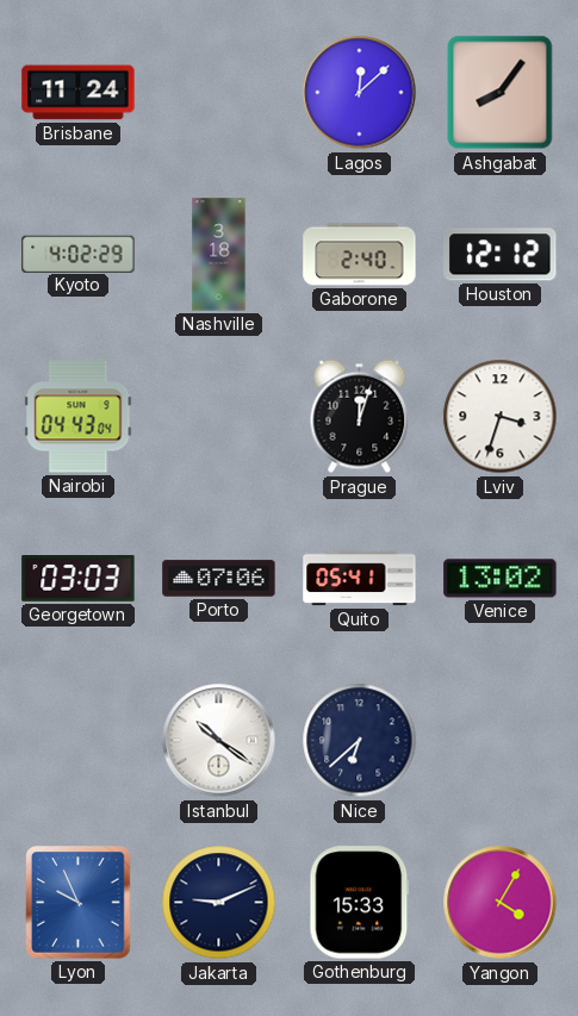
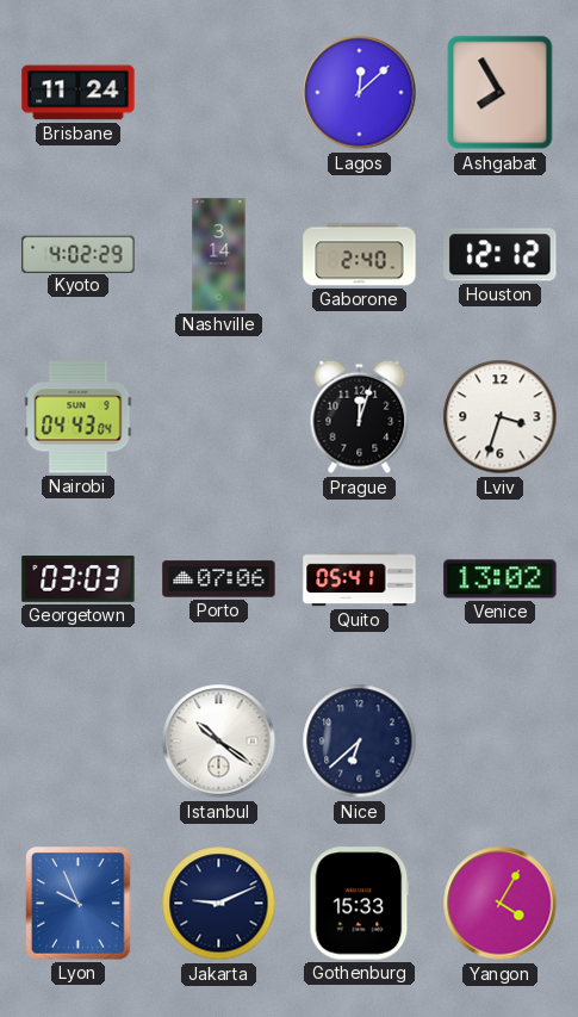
Ashgabat: 8:06 -> 7:55 (501, 93)
Nashville: 3:18 -> 3:14 (219, 255)
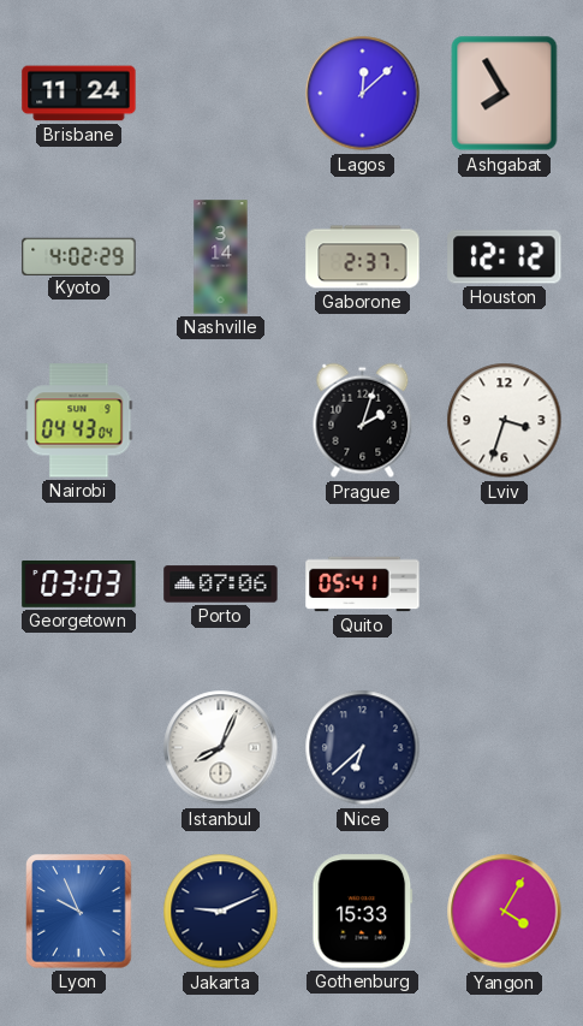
Gaborone: 2:40 -> 2:37 (363, 257)
Prague: 12:03 -> 2:03 (363, 421)
Venice: 13:02 -> none (501, 579)
Istanbul: 10:21 -> 8:04 (221, 748)
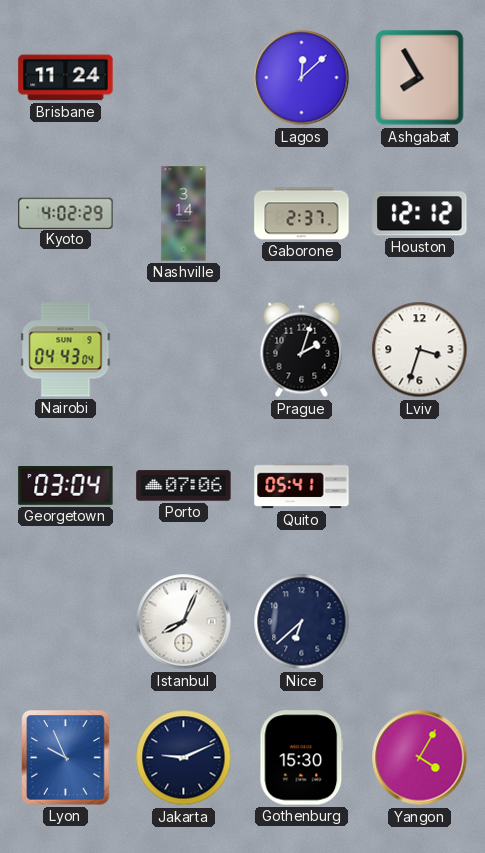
Georgetown: 03:03 -> 03:04 (66, 486)
Gothenburg: 15:33 -> 15:30 (302, 758)
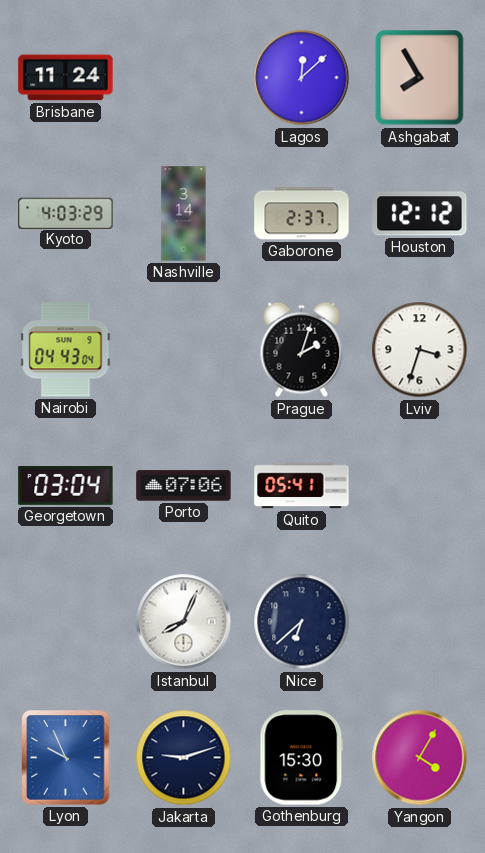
Kyoto: 4:02 -> 4:03 (66, 213)
Jakarta: 9:11 -> 9:12 (184, 758)
